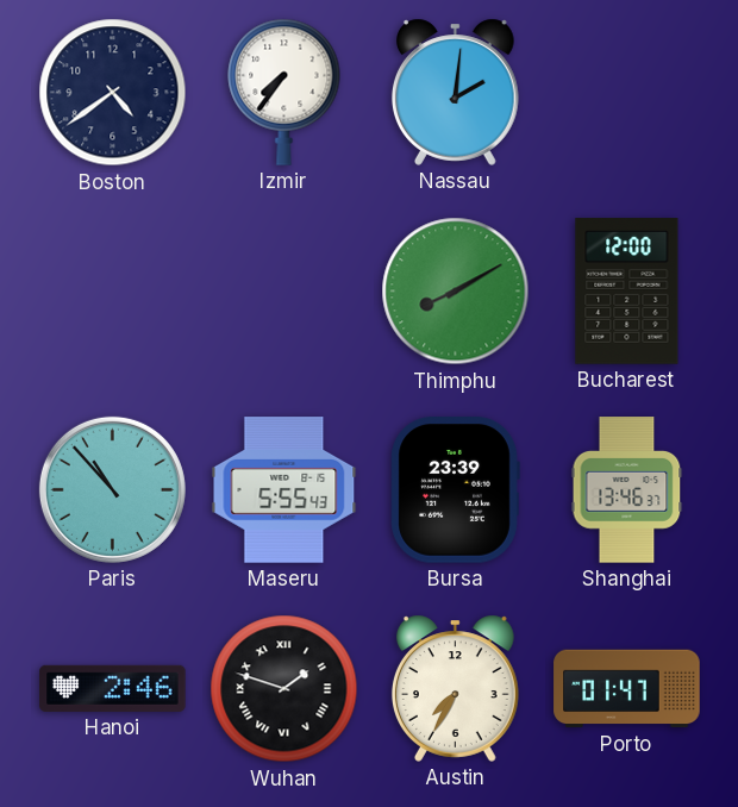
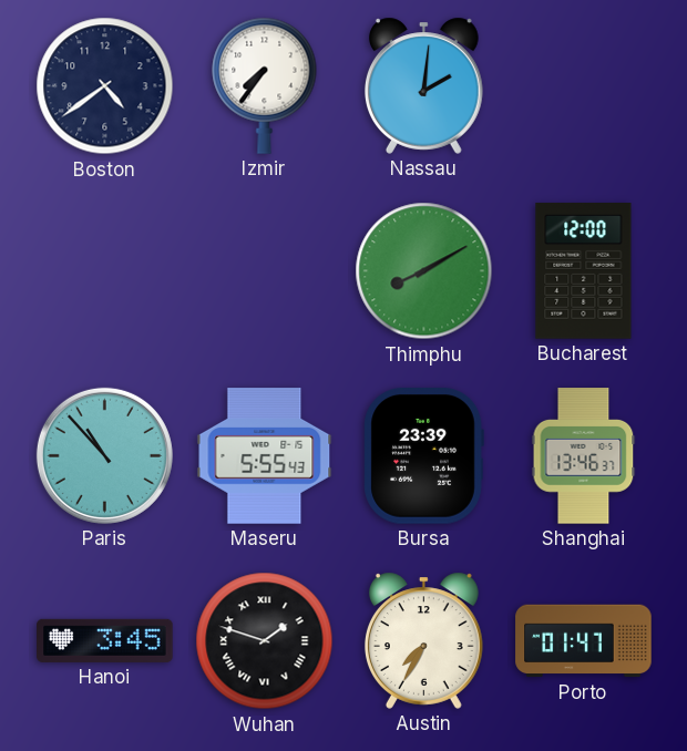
Hanoi: 2:46 -> 3:45 (105, 640)
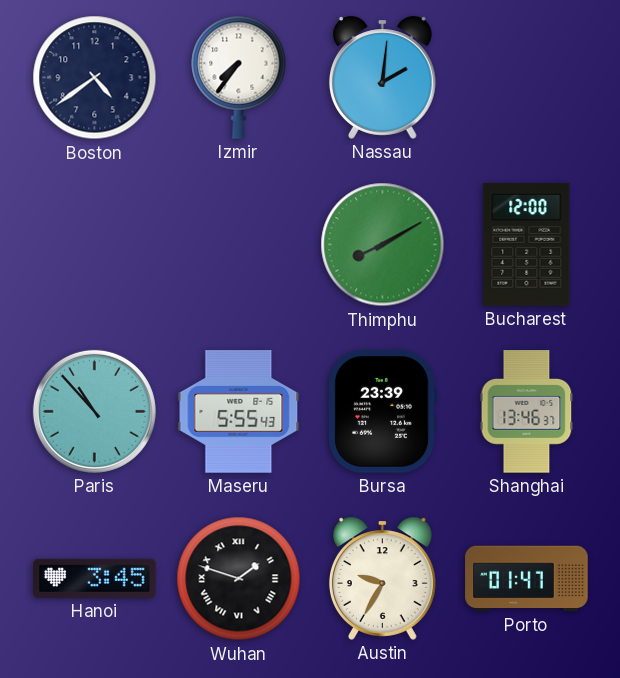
Austin: 7:35 -> 9:35 (382, 578)
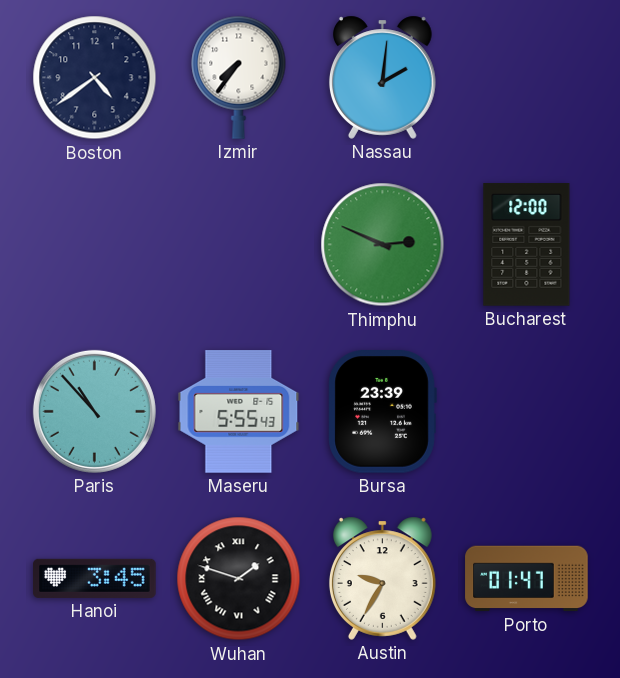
Thimphu: 8:10 -> 2:49 (383, 245)
Shanghai: 13:46 -> none (527, 412)
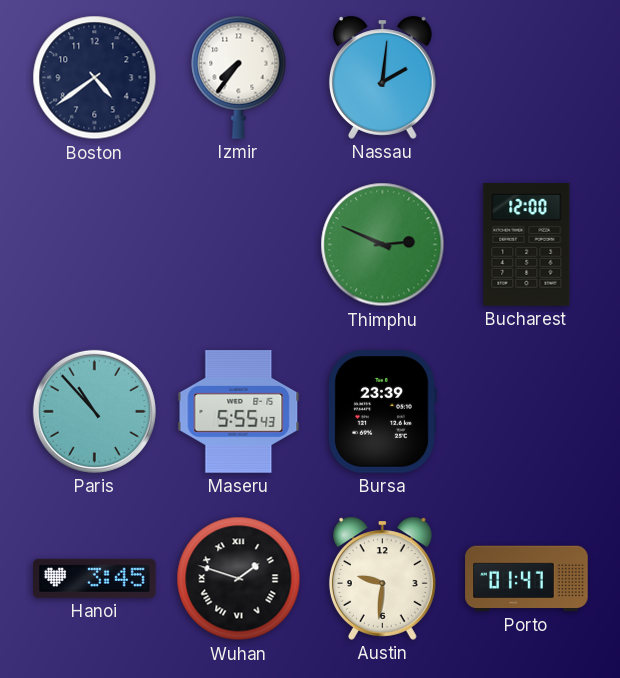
Austin: 9:35 -> 9:31 (382, 578)
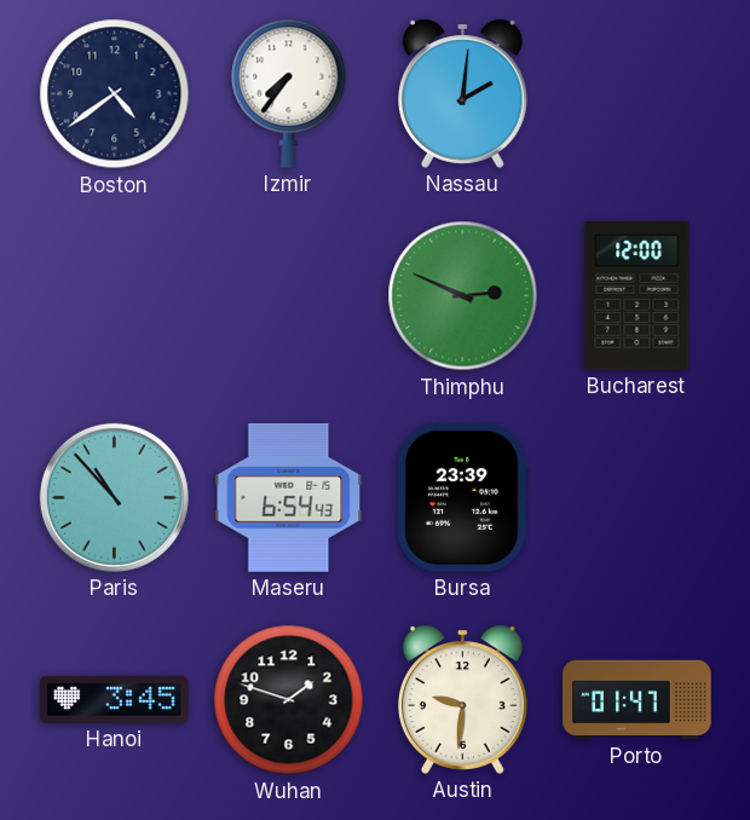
Maseru: 5:55 -> 6:54 (289, 498)
Wuhan numerals: Roman -> Arabic (289, 700)
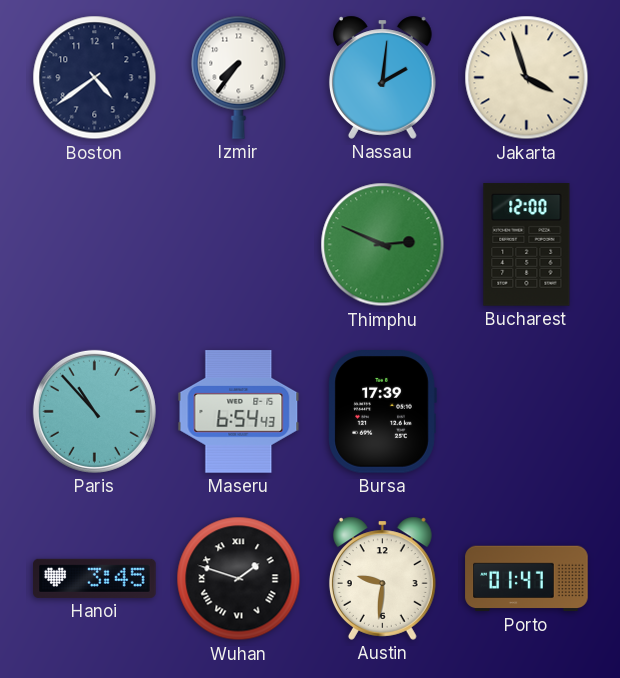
Jakarta: none -> 3:57 (527, 78)
Bursa: 23:39 -> 17:39 (382, 412)
Wuhan numerals: Arabic -> Roman (239, 579)
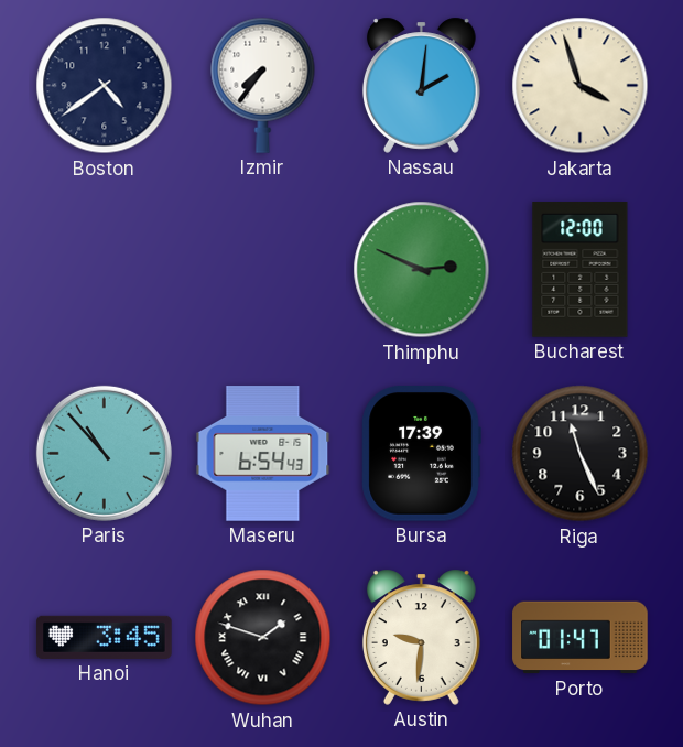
Riga: none -> 11:26 (581, 454)
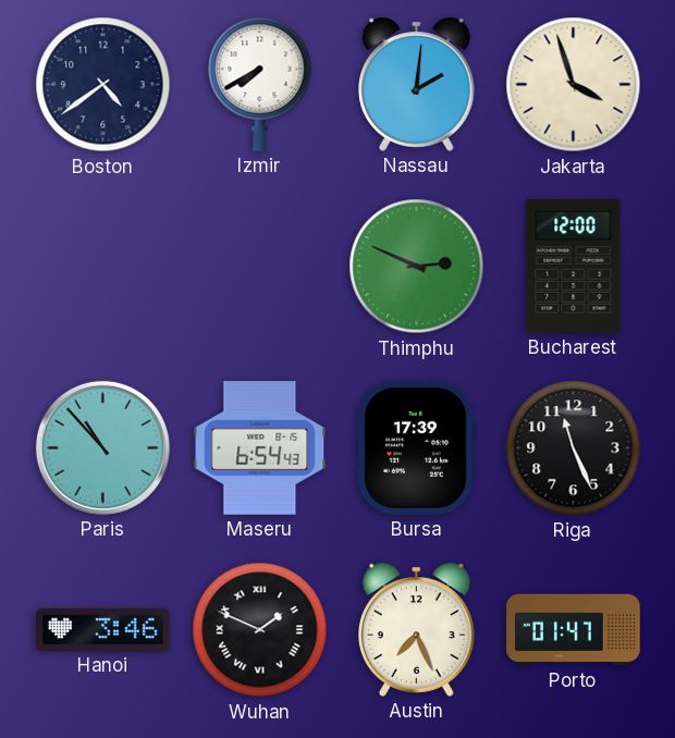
Izmir: 7:36 -> 7:40 (260, 84)
Hanoi: 3:45 -> 3:46 (103, 629)
Wuhan: 1:48 -> 1:49 (260, 630)
Austin: 9:31 -> 7:26 (416, 629)
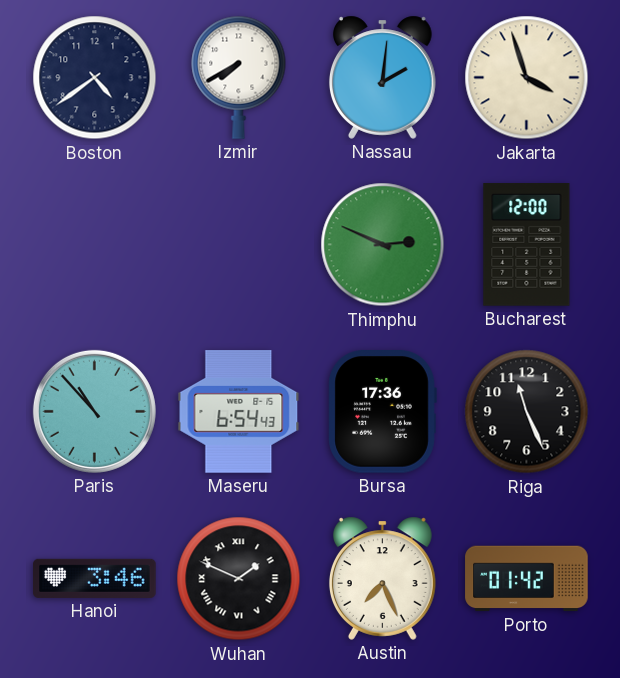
Bursa: 17:39 -> 17:36 (382, 412)
Porto: 01:47 -> 01:42 (527, 579)
